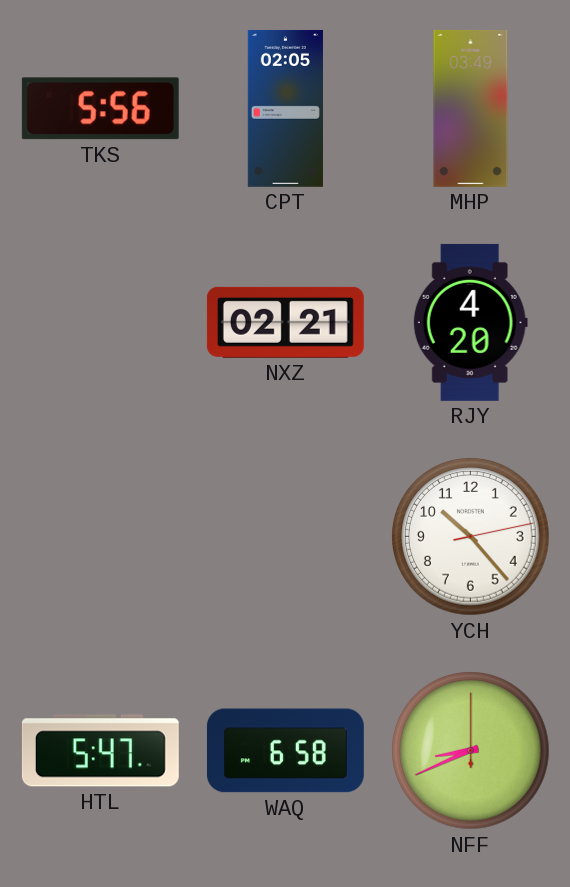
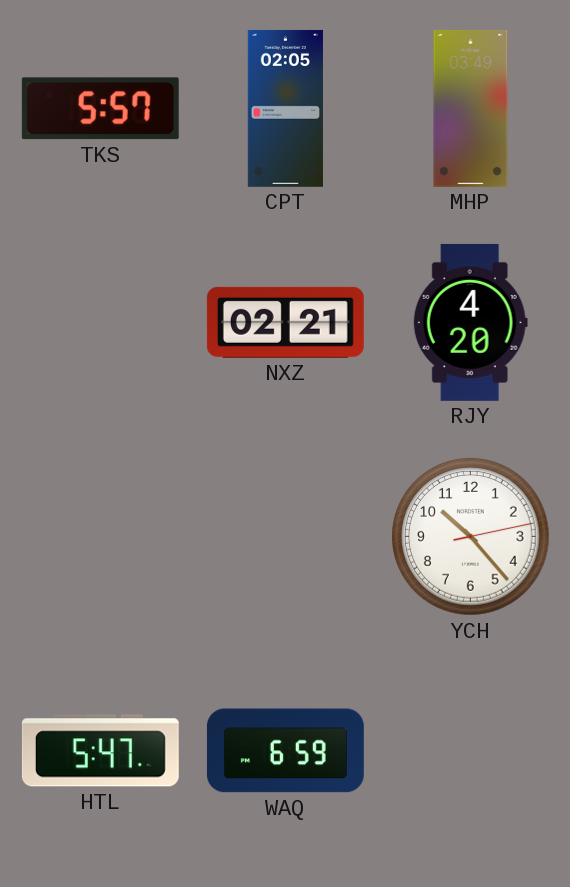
TKS: 5:56 -> 5:57 (100, 109)
WAQ: 6:58 -> 6:59 (285, 751)
NFF: 8:41 -> none (471, 751)
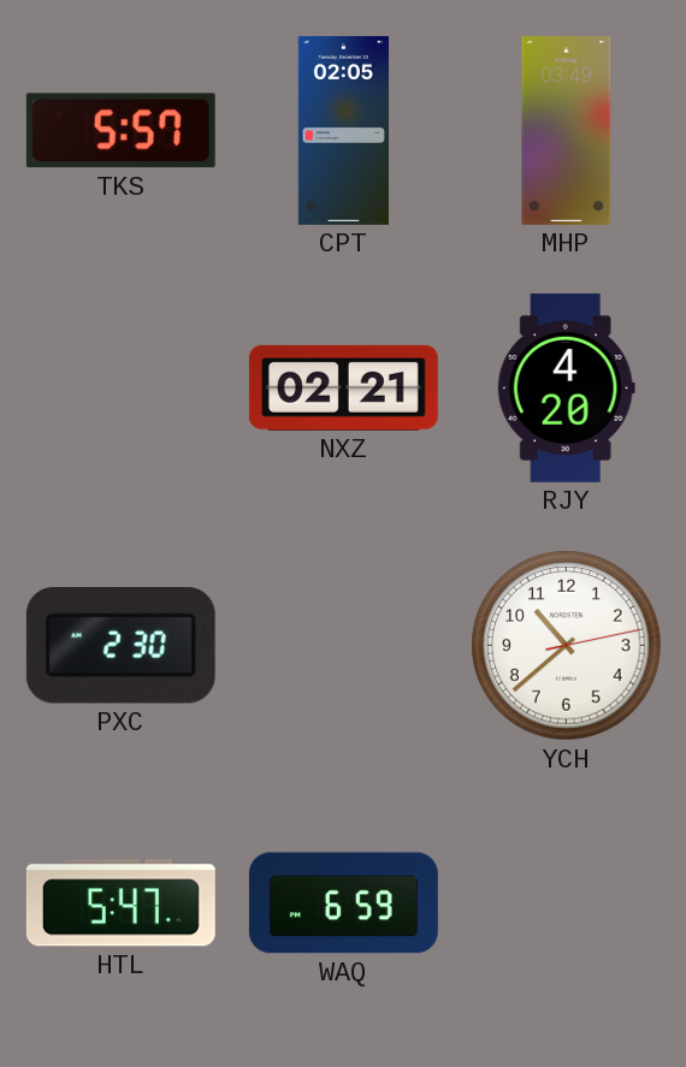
PXC: none -> 2:30 (120, 646)
YCH: 10:23 -> 10:38 (567, 646)
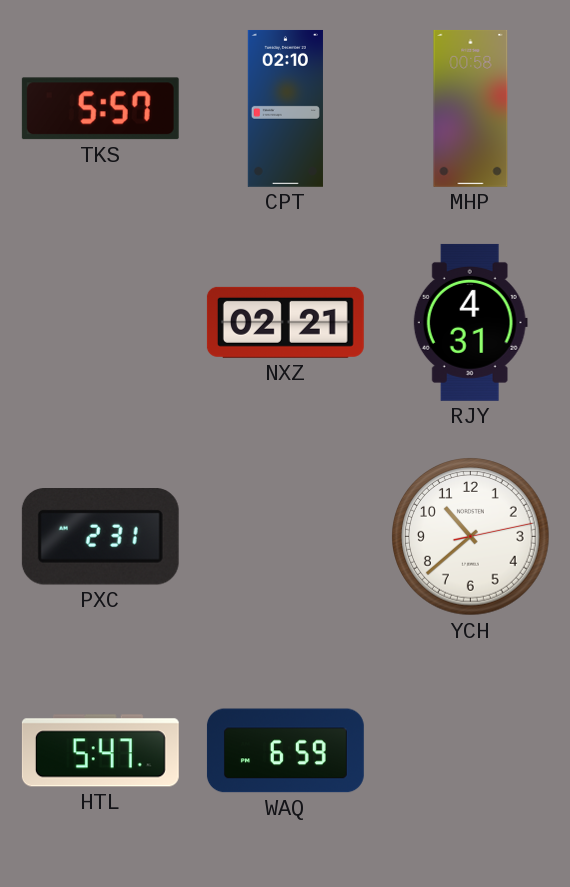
CPT: 02:05 -> 02:10 (285, 108)
MHP: 03:49 -> 00:58 (471, 108)
RJY: 4:20 -> 4:31 (470, 322)
PXC: 2:30 -> 2:31 (100, 537)
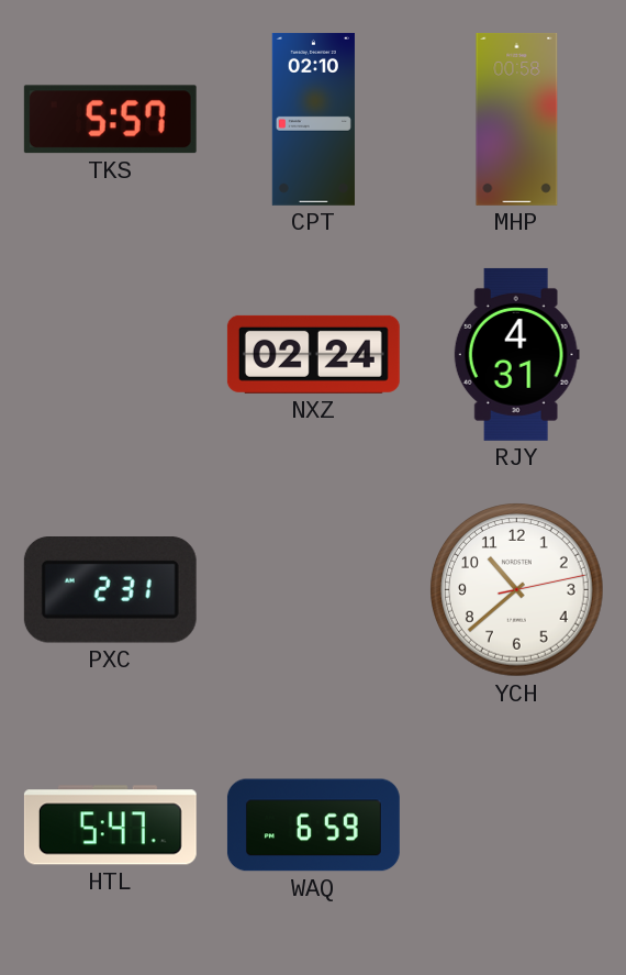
NXZ: 02:21 -> 02:24 (313, 354)
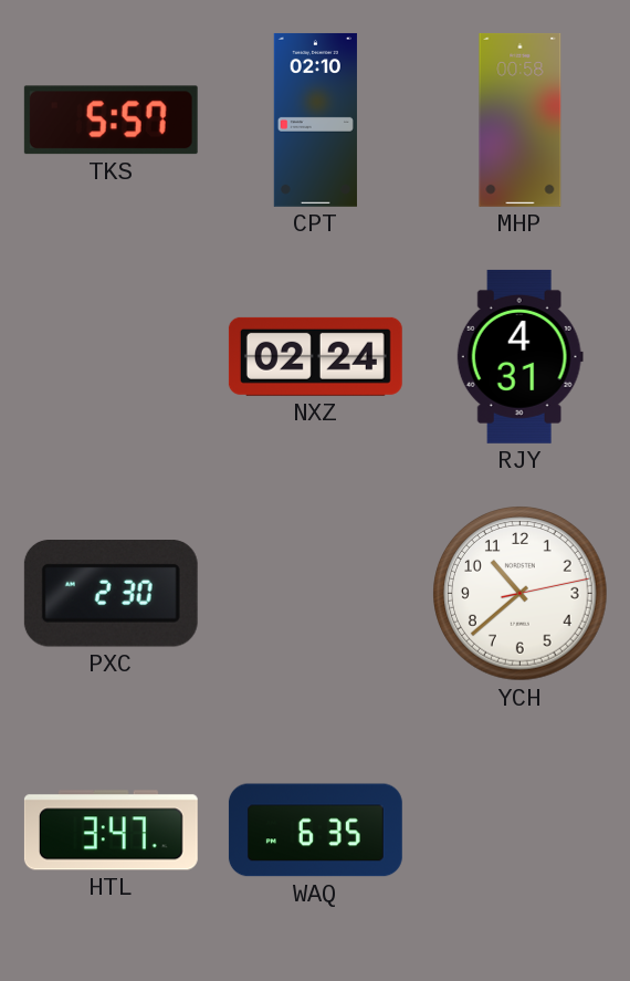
PXC: 2:31 -> 2:30 (111, 594)
HTL: 5:47 -> 3:47 (111, 831)
WAQ: 6:59 -> 6:35 (315, 831)
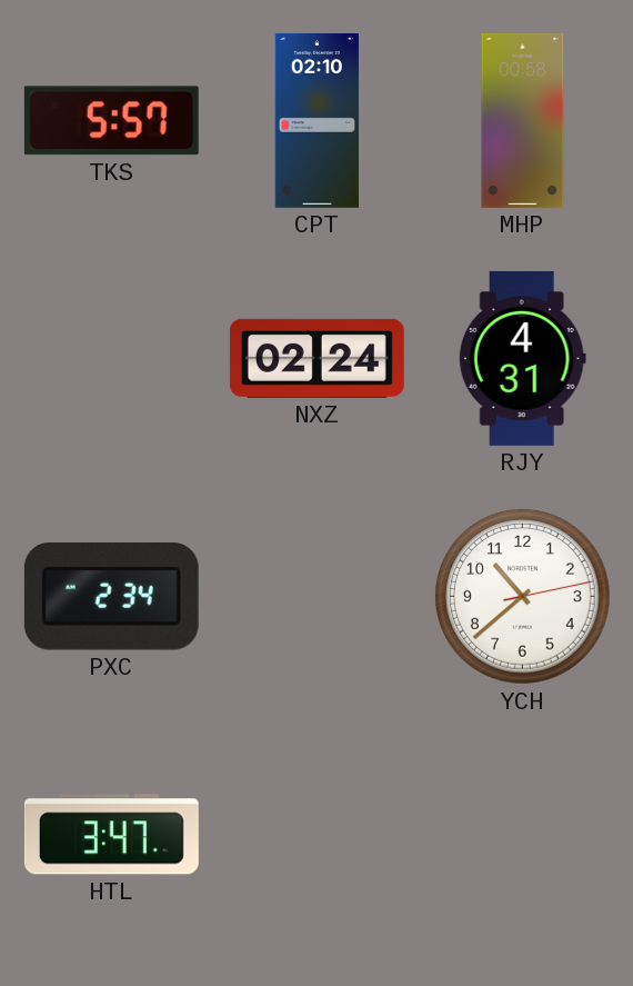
PXC: 2:30 -> 2:34 (111, 597)
WAQ: 6:35 -> none (315, 831)
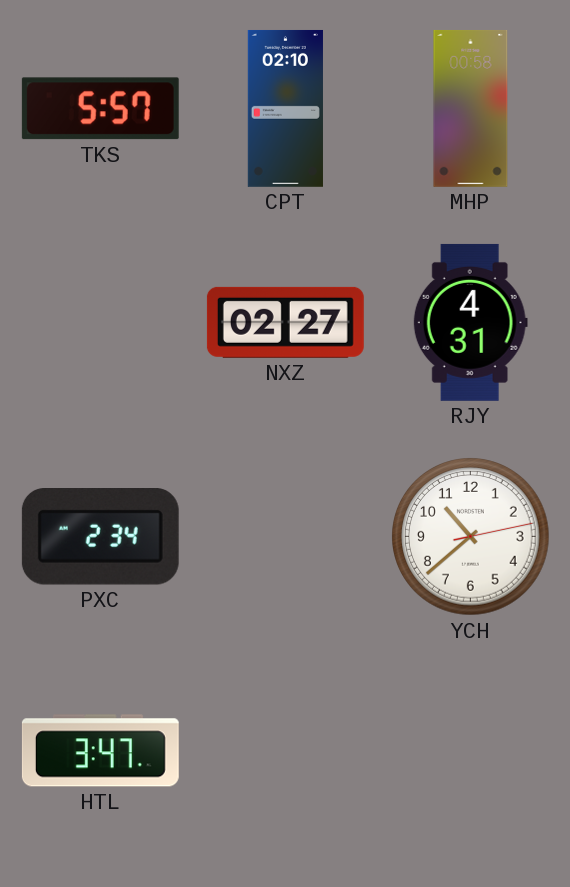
NXZ: 02:24 -> 02:27 (285, 322)
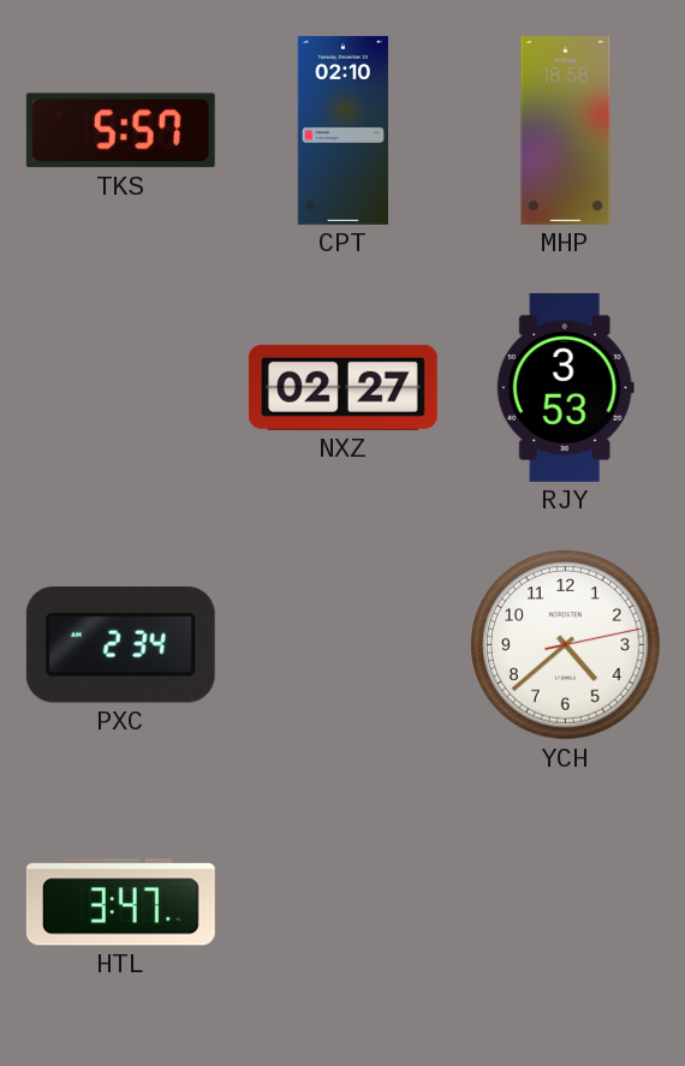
MHP: 00:58 -> 18:58 (566, 130)
RJY: 4:31 -> 3:53 (565, 387)
YCH: 10:38 -> 4:38 (566, 645)
